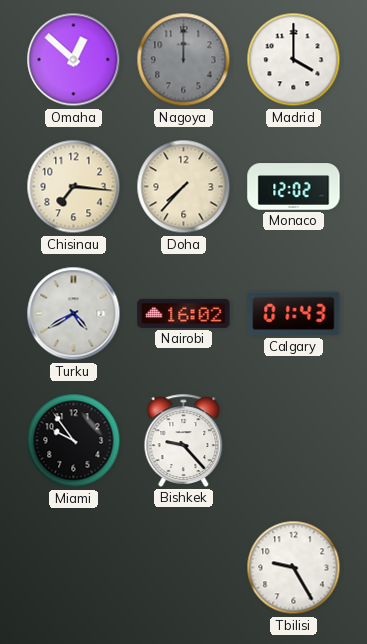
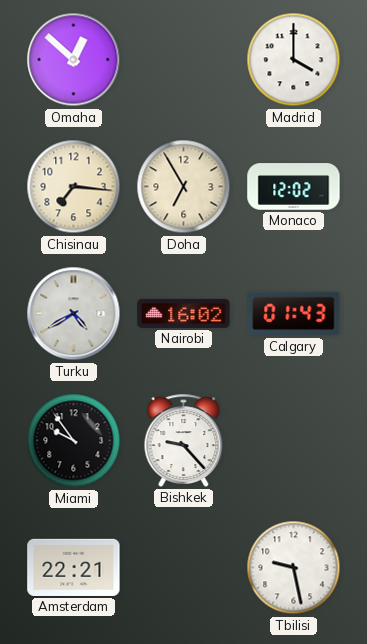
Nagoya: 12:00 -> none (184, 60)
Doha: 7:37 -> 6:55 (184, 187)
Amsterdam: none -> 22:21 (74, 567)
Tbilisi: 9:25 -> 9:28 (294, 568)
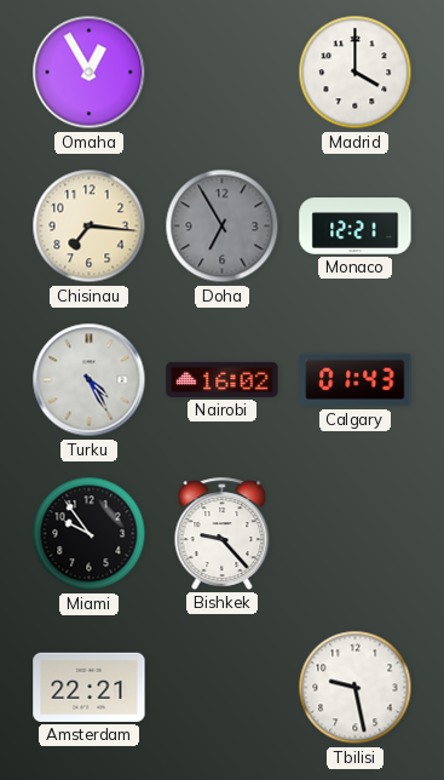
Omaha: 12:52 -> 12:55 (90, 73)
Doha dial: cream -> grey (223, 226)
Monaco: 12:02 -> 12:21 (356, 226)
Turku: 4:40 -> 4:25 (90, 380)
